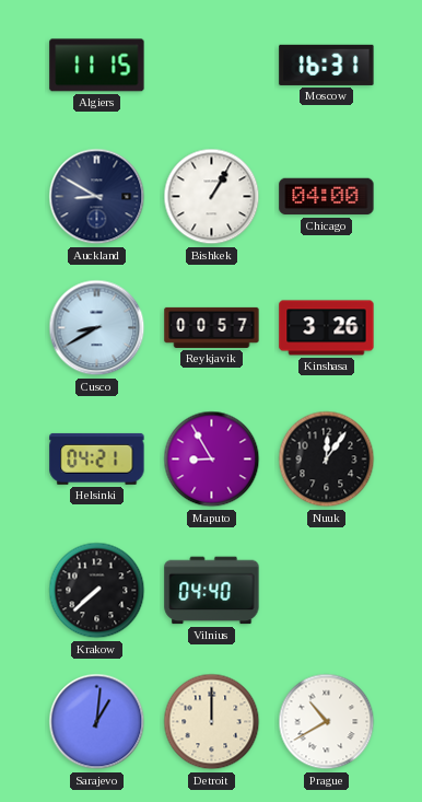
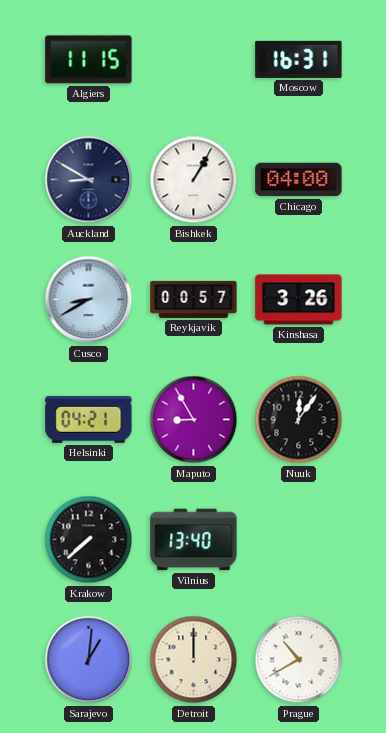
Vilnius: 04:40 -> 13:40 (194, 540)
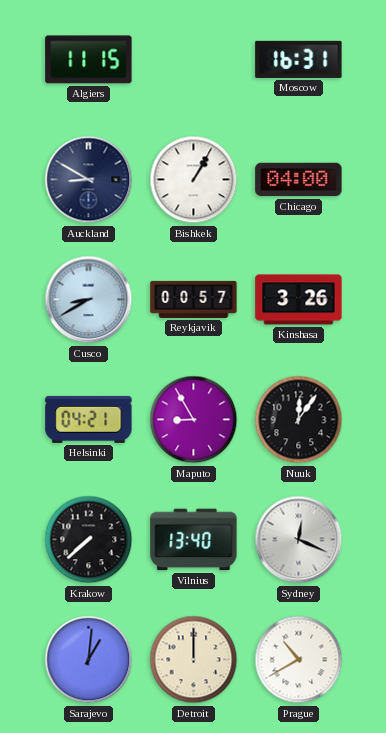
Sydney: none -> 12:19 (299, 540)
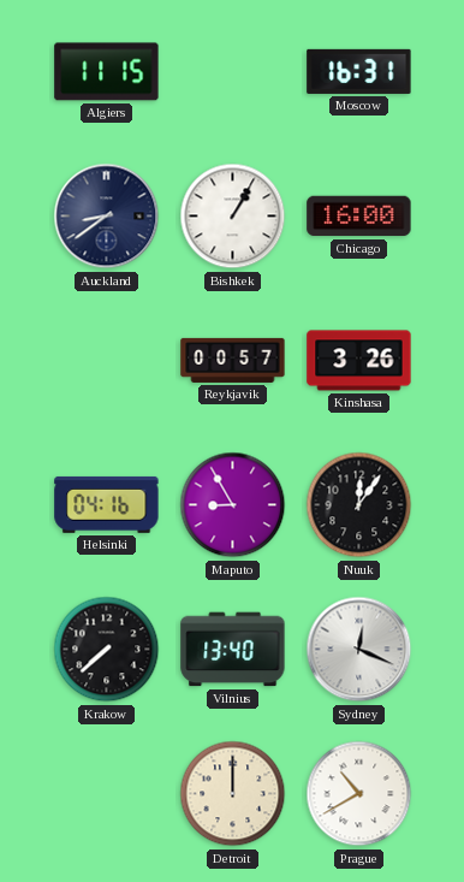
Auckland: 8:50 -> 8:39 (107, 217)
Chicago: 04:00 -> 16:00 (359, 217)
Cusco: 8:40 -> none (89, 300)
Helsinki: 04:21 -> 04:16 (107, 504)
Sarajevo: 1:01 -> none (89, 660)
